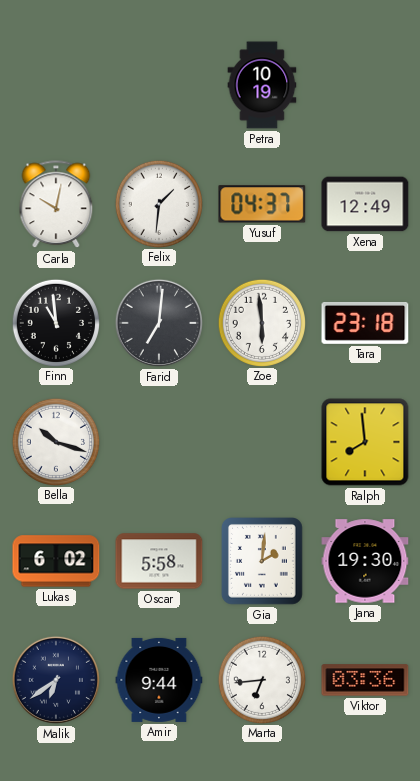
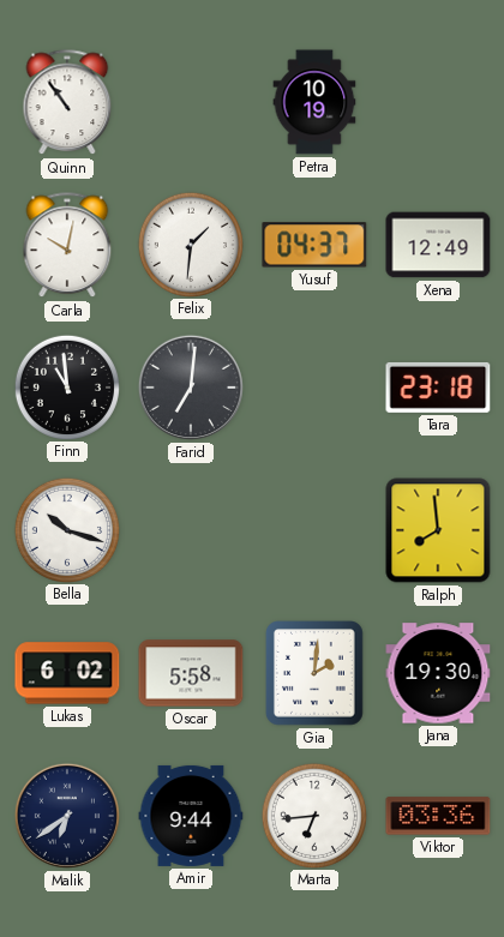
Quinn: none -> 10:54 (67, 103)
Zoe: 5:59 -> none (261, 322)
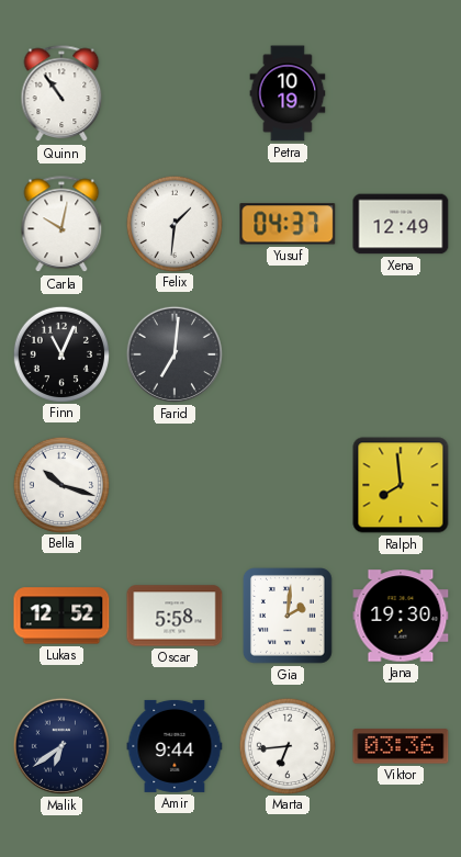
Finn: 10:59 -> 11:04 (60, 353)
Tara: 23:18 -> none (438, 388)
Lukas: 6:02 -> 12:52 (61, 616)
